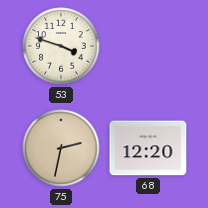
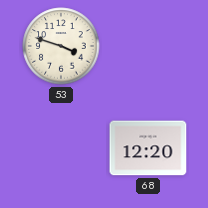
75: 2:32 -> none (61, 148)
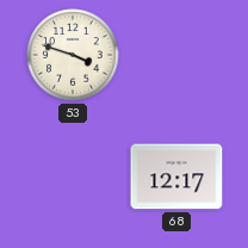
68: 12:20 -> 12:17 (176, 176)
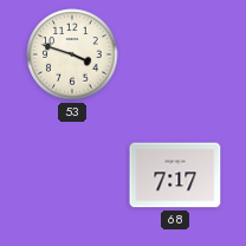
68: 12:17 -> 7:17 (175, 175)
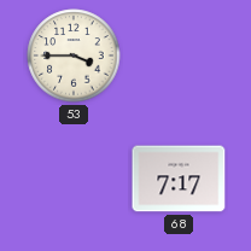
53: 3:48 -> 3:45 (74, 56)
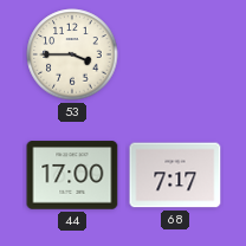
44: none -> 17:00 (72, 175)
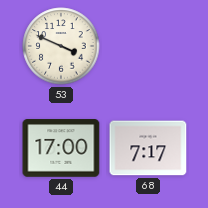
53: 3:45 -> 3:49 (61, 46)
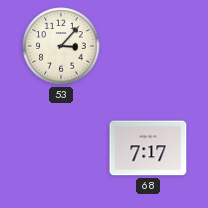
53: 3:49 -> 3:07 (61, 46)
44: 17:00 -> none (61, 148)
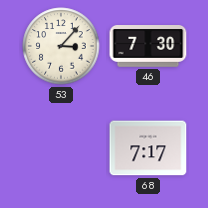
46: none -> 7:30 (148, 46)
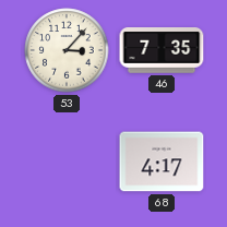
46: 7:30 -> 7:35 (162, 50)
68: 7:17 -> 4:17 (162, 162)
